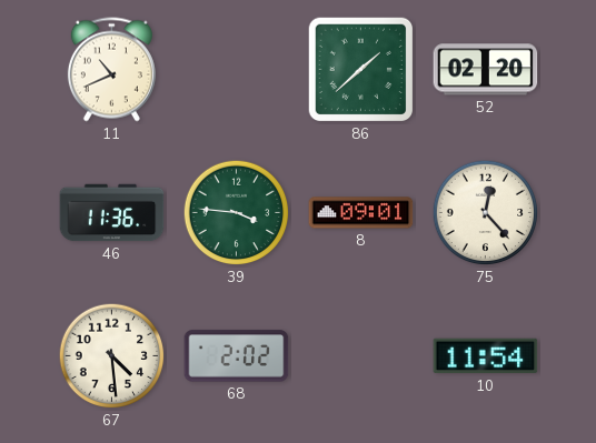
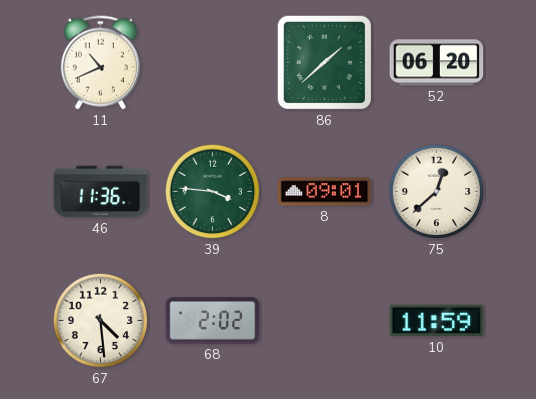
52: 02:20 -> 06:20 (437, 63)
75: 12:23 -> 12:38 (437, 192)
10: 11:54 -> 11:59 (437, 321)
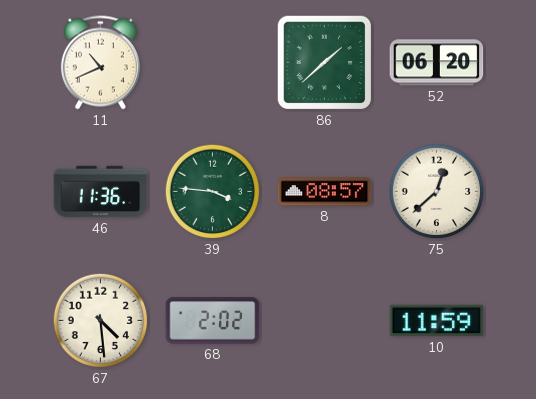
8: 09:01 -> 08:57 (325, 192)
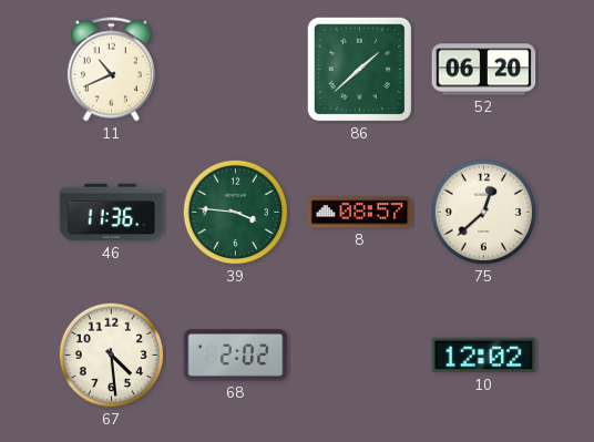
10: 11:59 -> 12:02 (484, 356)
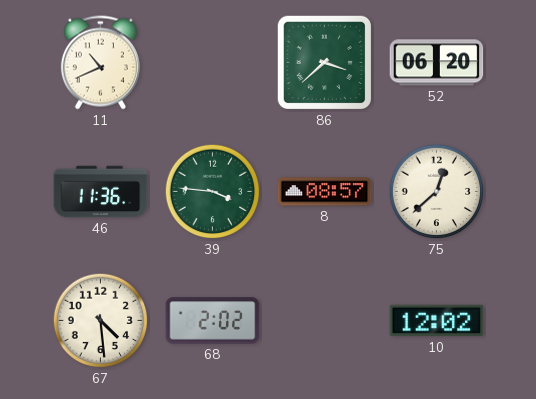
86: 1:38 -> 3:38 (325, 63)
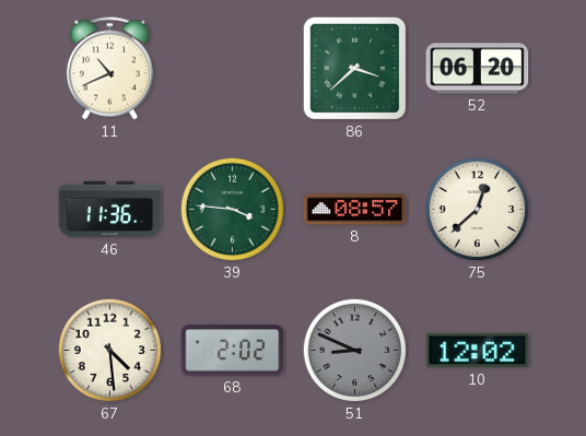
51: none -> 8:49 (355, 351)
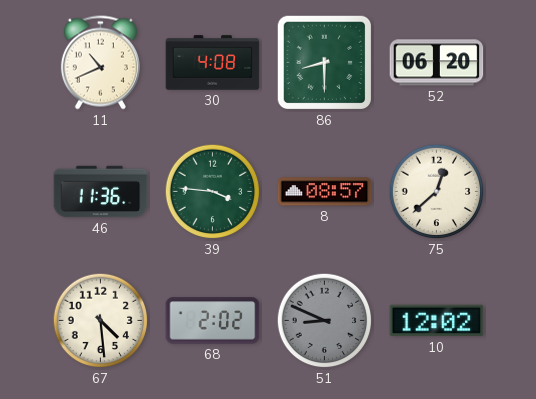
30: none -> 4:08 (213, 63)
86: 3:38 -> 8:30 (325, 63)
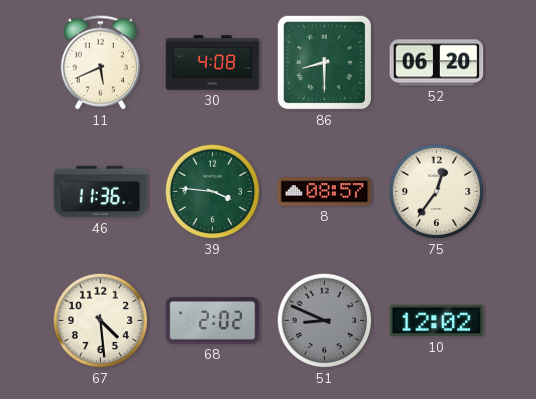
11: 10:41 -> 5:41 (100, 63)
75: 12:38 -> 12:36 (437, 192)
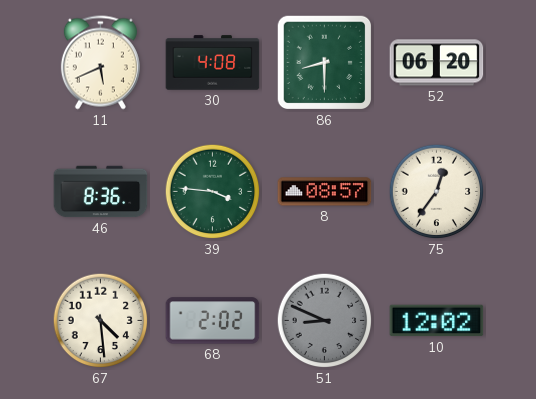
46: 11:36 -> 8:36 (101, 192)
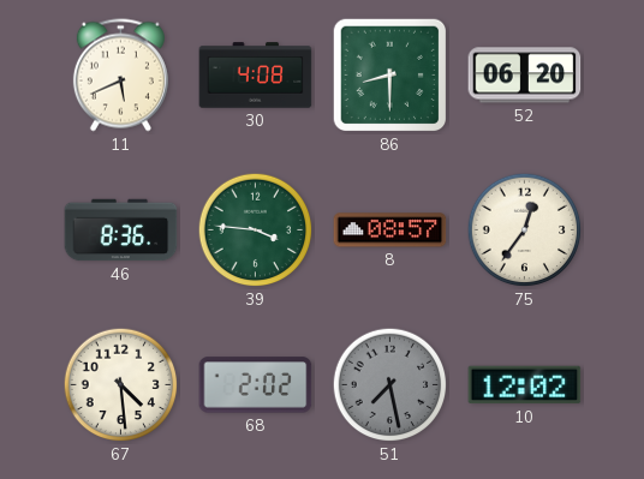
51: 8:49 -> 7:28 (390, 385)
